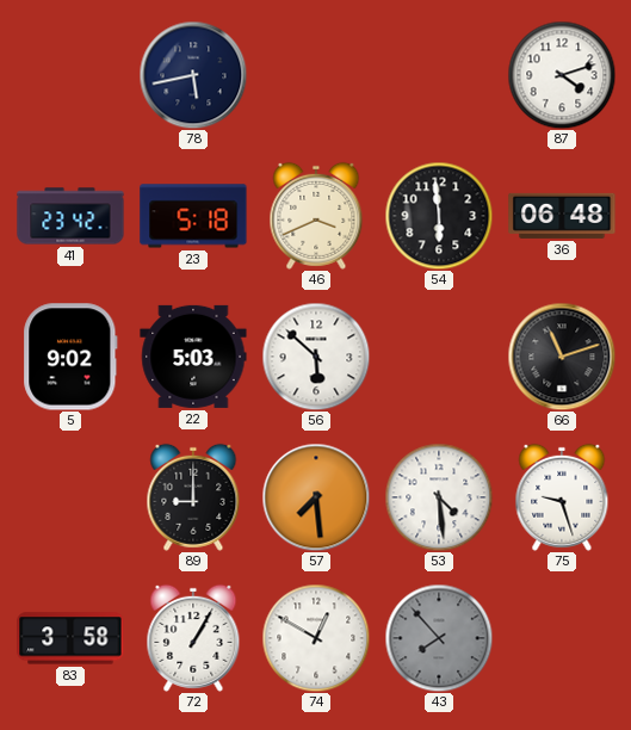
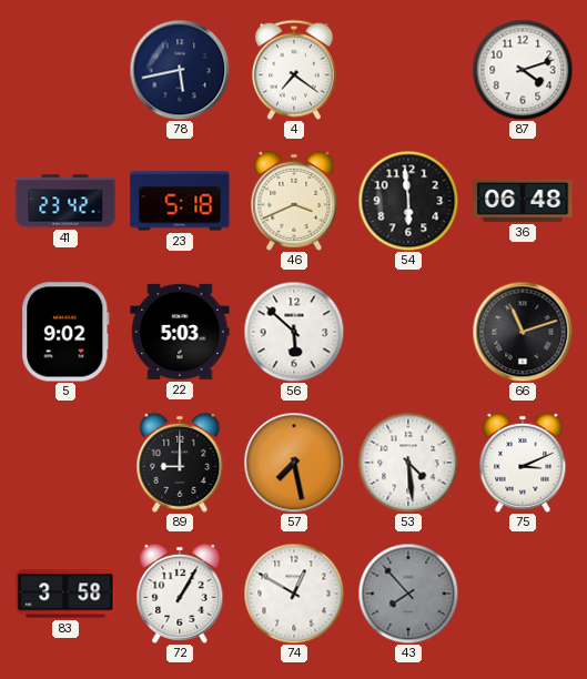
4: none -> 7:21 (294, 70)
57: 7:29 -> 7:28 (294, 463)
75: 9:27 -> 3:11 (523, 463)
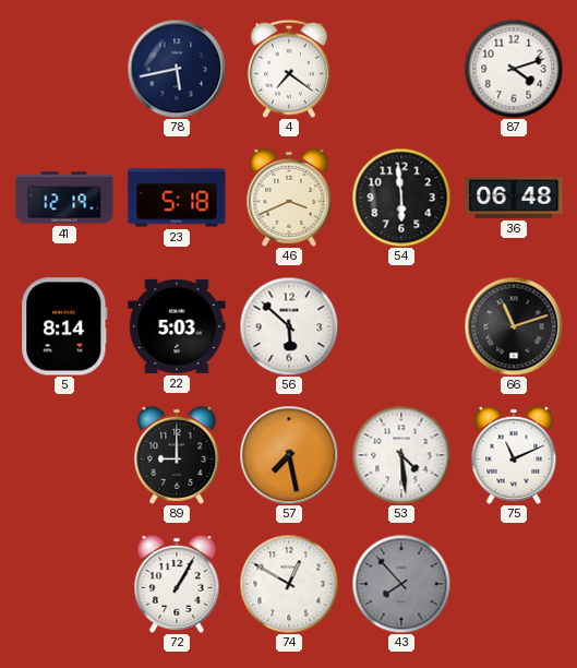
41: 23:42 -> 12:19 (64, 198)
5: 9:02 -> 8:14 (64, 326)
75: 3:11 -> 11:11 (514, 455)
83: 3:58 -> none (65, 594)
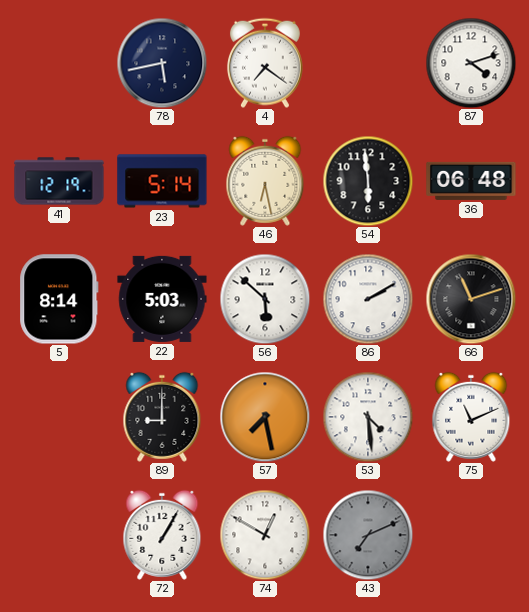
23: 5:18 -> 5:14 (162, 181)
46: 3:41 -> 6:28 (265, 181)
86: none -> 2:10 (368, 299)
43: 7:53 -> 7:11 (368, 535)
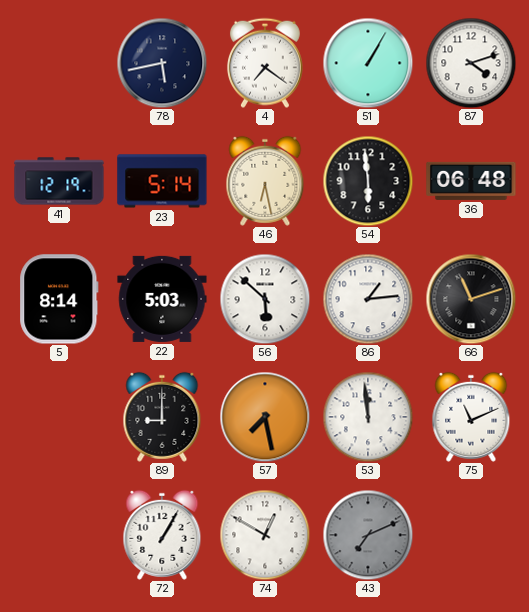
51: none -> 1:05 (368, 63)
86: 2:10 -> 1:14 (368, 299)
53: 4:29 -> 11:59 (368, 417)
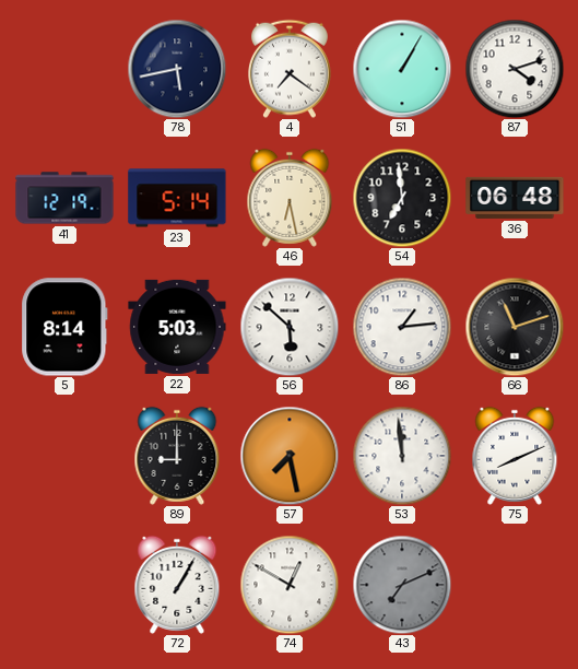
54: 5:59 -> 6:59 (402, 198)
75: 11:11 -> 8:11 (515, 456)
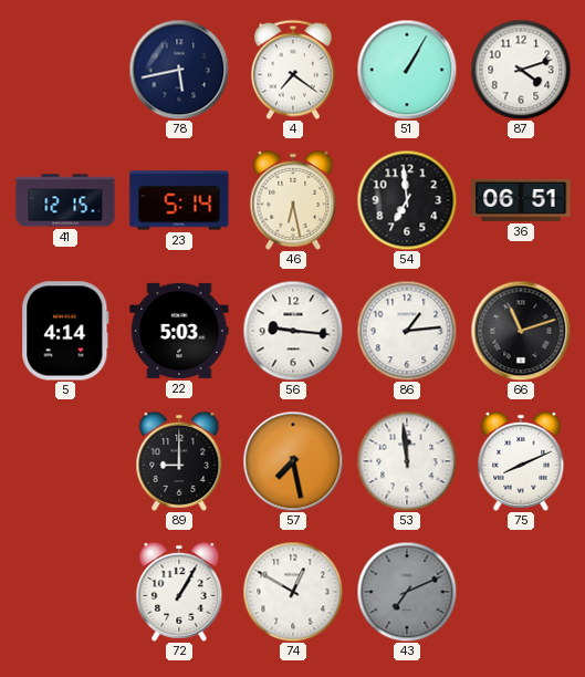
41: 12:19 -> 12:15 (65, 200)
36: 06:48 -> 06:51 (521, 200)
5: 8:14 -> 4:14 (65, 331)
56: 5:52 -> 9:16 (293, 331)
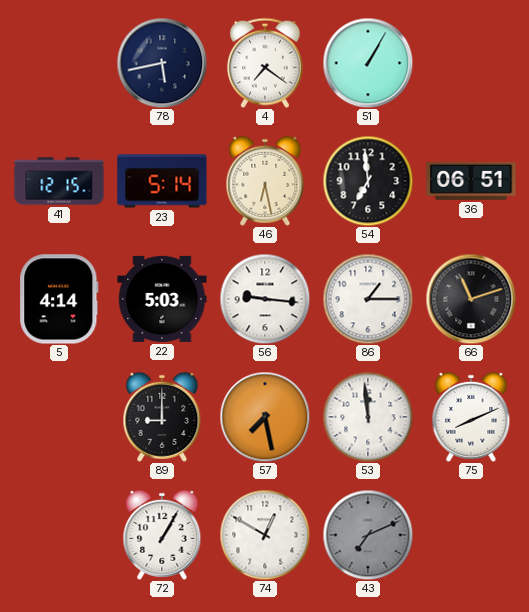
87: 4:12 -> none (521, 70)
86: 1:14 -> 1:15 (368, 299)
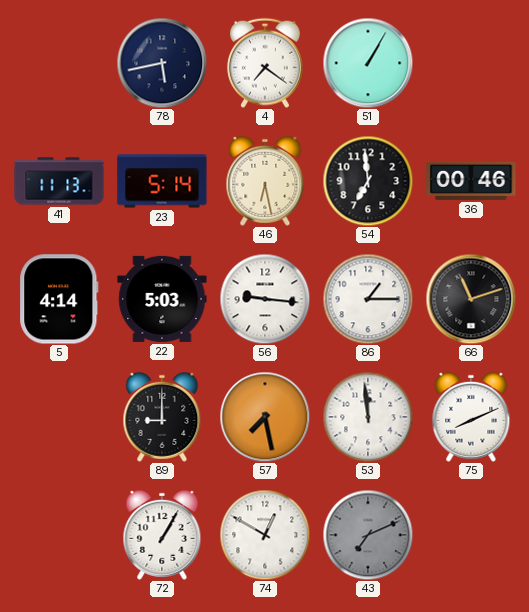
41: 12:15 -> 11:13 (59, 181)
36: 06:51 -> 00:46 (471, 181)
